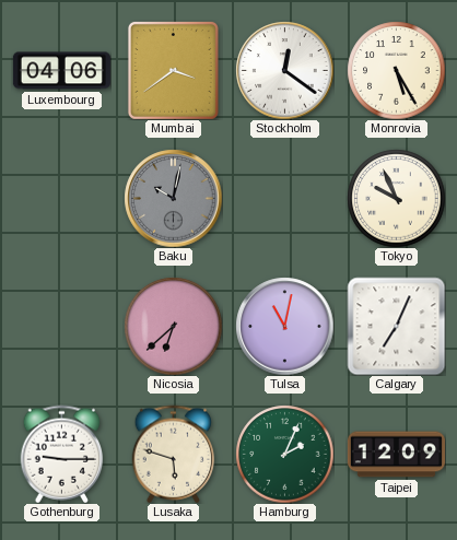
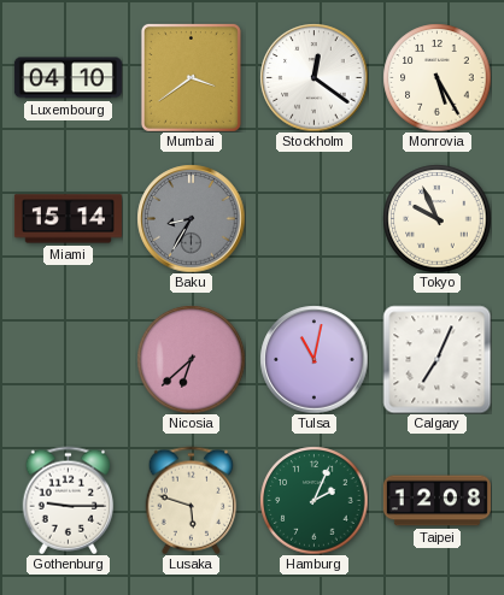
Luxembourg: 04:06 -> 04:10 (68, 78)
Miami: none -> 15:14 (68, 219)
Baku: 10:02 -> 8:35 (191, 218)
Taipei: 12:09 -> 12:08 (436, 501)
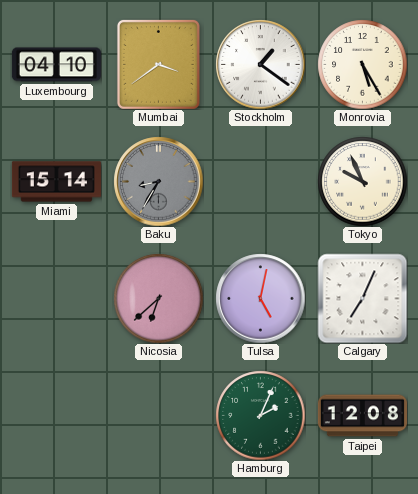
Stockholm: 12:21 -> 1:21 (260, 64)
Tulsa: 11:02 -> 5:02 (260, 298)
Gothenburg: 9:15 -> none (69, 500)
Lusaka: 5:48 -> none (192, 500)
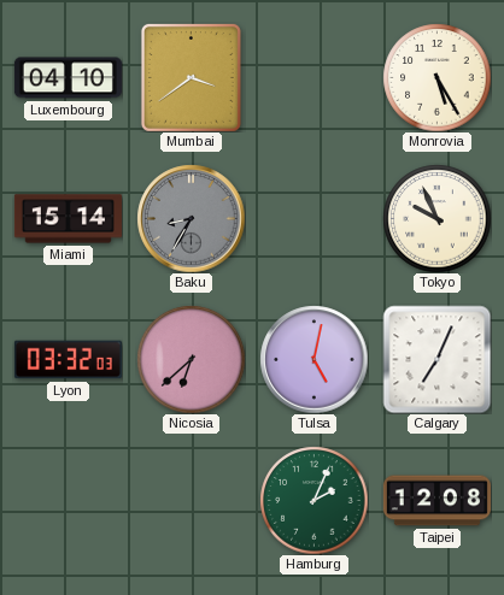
Stockholm: 1:21 -> none (260, 64)
Lyon: none -> 03:32 (68, 360)
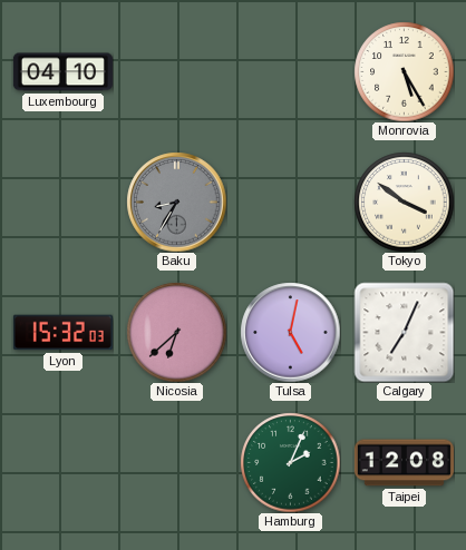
Mumbai: 3:39 -> none (191, 77)
Miami: 15:14 -> none (68, 219)
Tokyo: 9:56 -> 3:51 (404, 202)
Lyon: 03:32 -> 15:32 (62, 333)
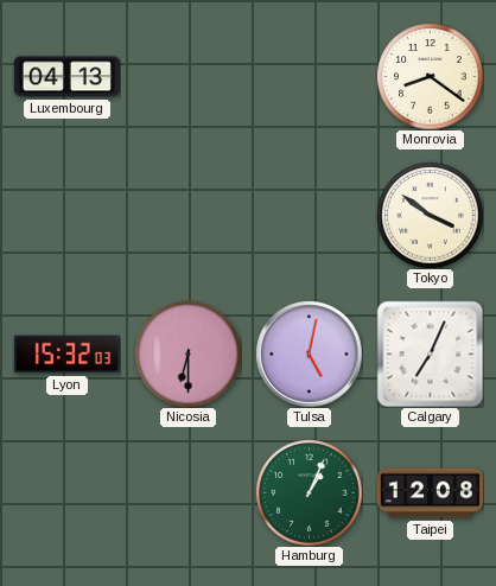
Luxembourg: 04:10 -> 04:13 (66, 77)
Monrovia: 5:25 -> 8:21 (430, 76)
Baku: 8:35 -> none (176, 202)
Nicosia: 6:38 -> 6:30 (187, 353)
Hamburg: 2:04 -> 1:04 (309, 492)
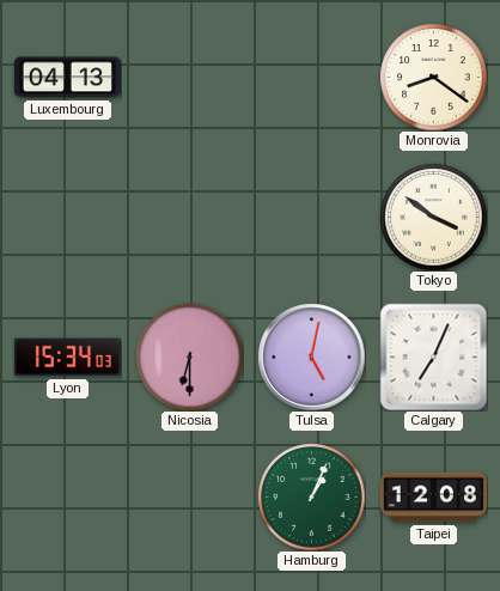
Lyon: 15:32 -> 15:34 (67, 358)
